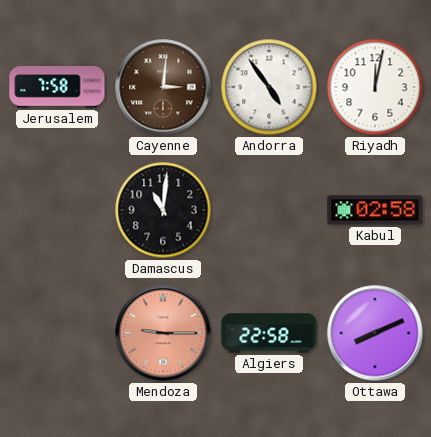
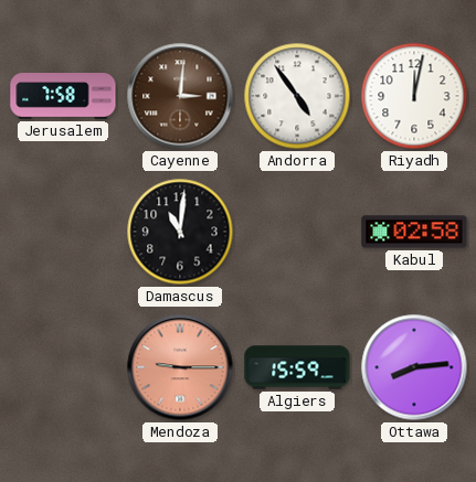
Algiers: 22:58 -> 15:59 (297, 367)
Ottawa: 8:11 -> 8:14 (414, 367)
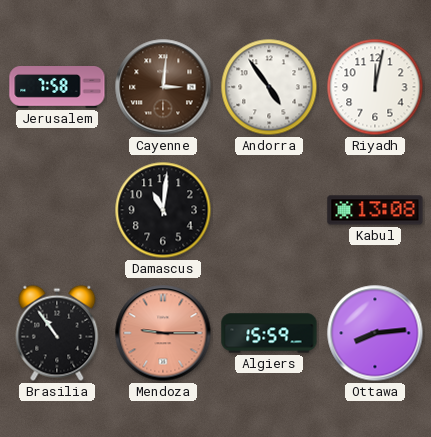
Kabul: 02:58 -> 13:08 (375, 210)
Brasilia: none -> 10:54 (57, 333)
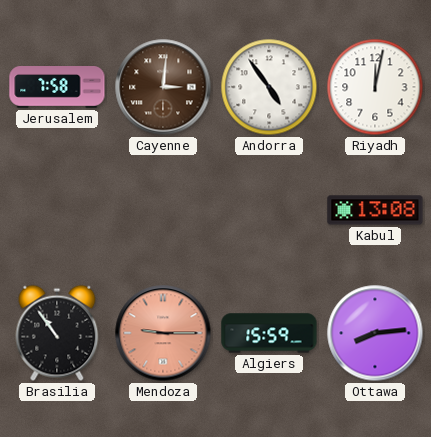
Damascus: 11:01 -> none (163, 210)
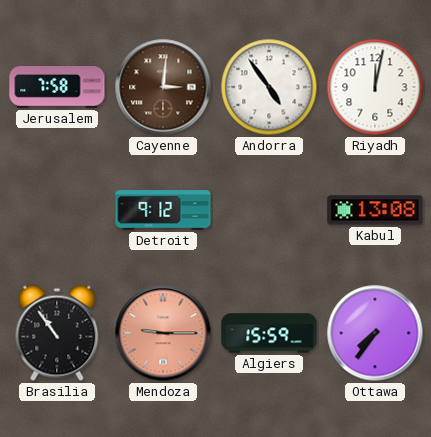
Detroit: none -> 9:12 (163, 210)
Ottawa: 8:14 -> 7:36 (375, 333)
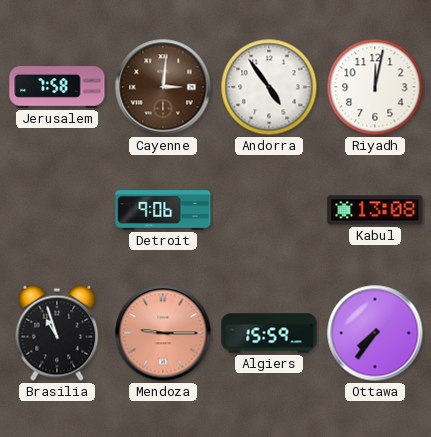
Detroit: 9:12 -> 9:06 (163, 210)
Brasilia: 10:54 -> 10:57 (57, 333)
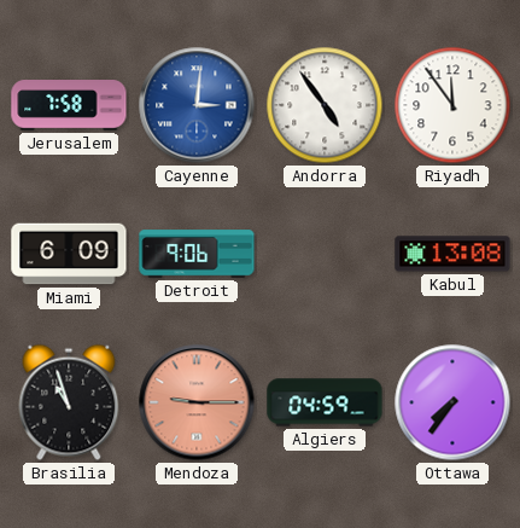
Cayenne dial: brown -> blue (197, 105)
Riyadh: 12:02 -> 11:54 (452, 105)
Miami: none -> 6:09 (69, 254)
Algiers: 15:59 -> 04:59 (325, 402)
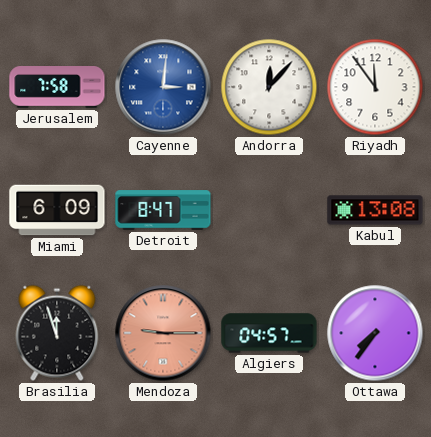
Andorra: 4:54 -> 12:07 (269, 87)
Detroit: 9:06 -> 8:47 (163, 210)
Brasilia: 10:57 -> 11:57 (57, 333)
Algiers: 04:59 -> 04:57 (269, 333)
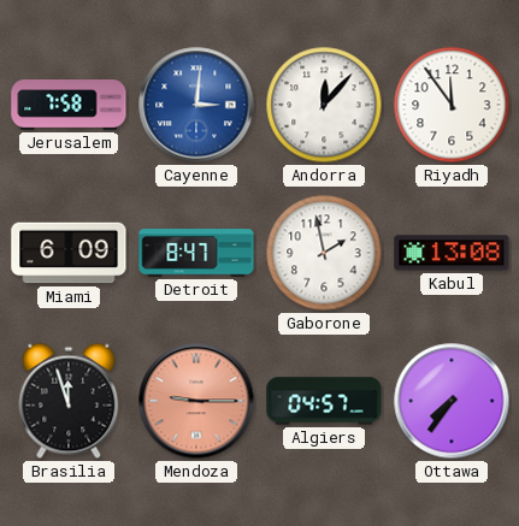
Gaborone: none -> 1:58 (324, 253)
